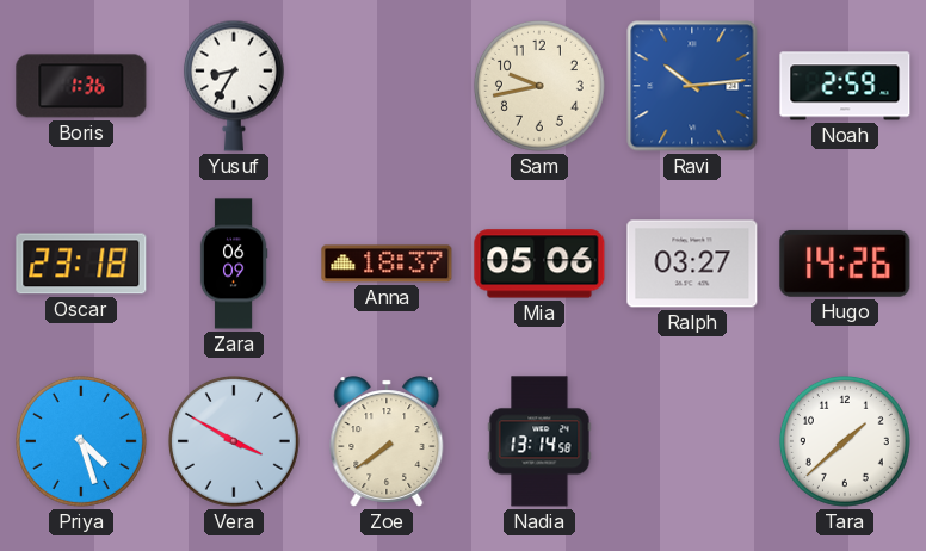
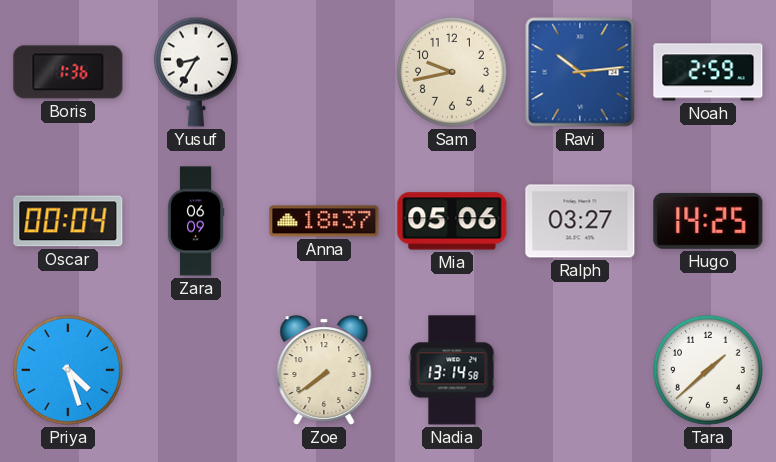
Oscar: 23:18 -> 00:04 (68, 221)
Hugo: 14:26 -> 14:25 (708, 221)
Vera: 3:50 -> none (234, 441)
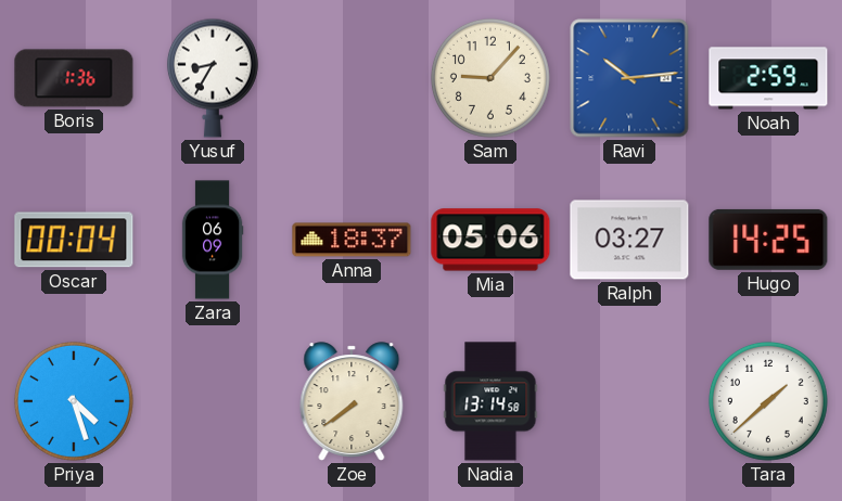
Sam: 9:43 -> 9:07 (490, 78)
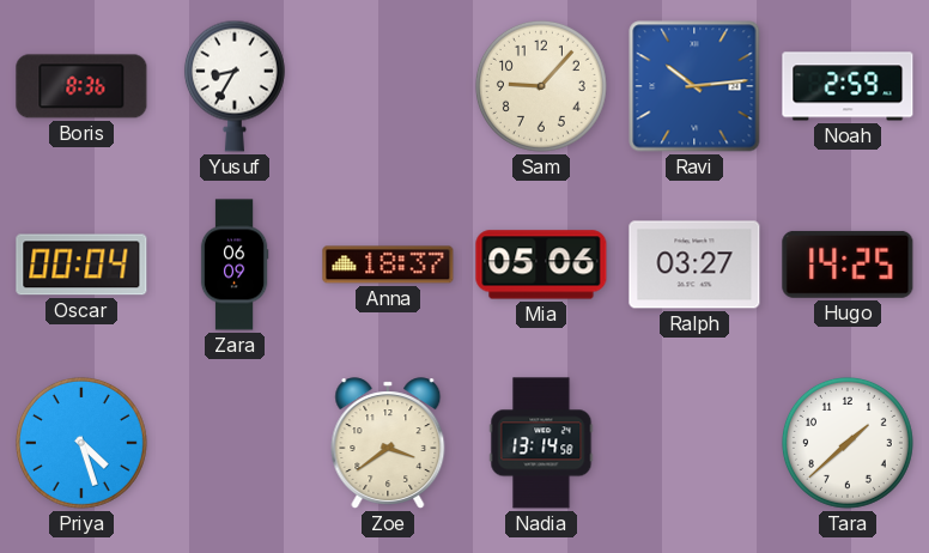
Boris: 1:36 -> 8:36 (81, 86)
Zoe: 7:39 -> 3:39 (388, 443)
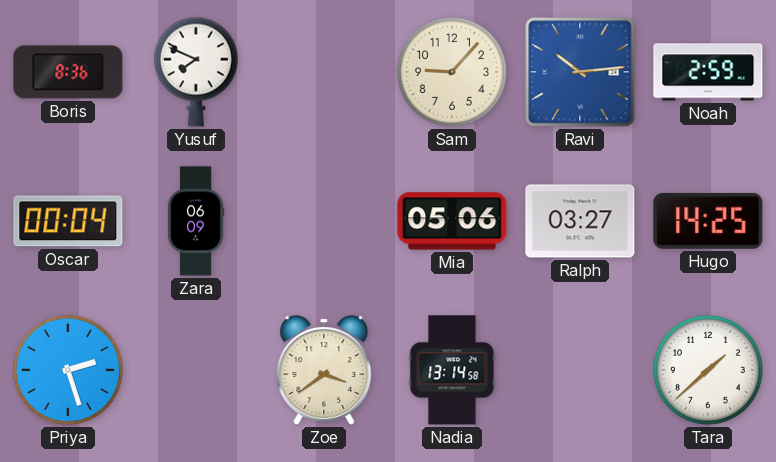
Yusuf: 8:35 -> 7:49 (196, 72)
Anna: 18:37 -> none (388, 265)
Priya: 4:27 -> 2:27 (68, 370)
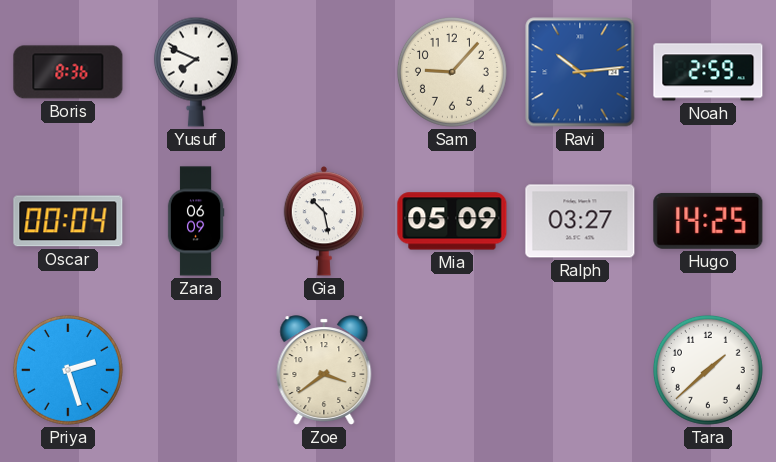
Gia: none -> 10:28 (324, 221)
Mia: 05:06 -> 05:09 (452, 221)
Nadia: 13:14 -> none (452, 370)
